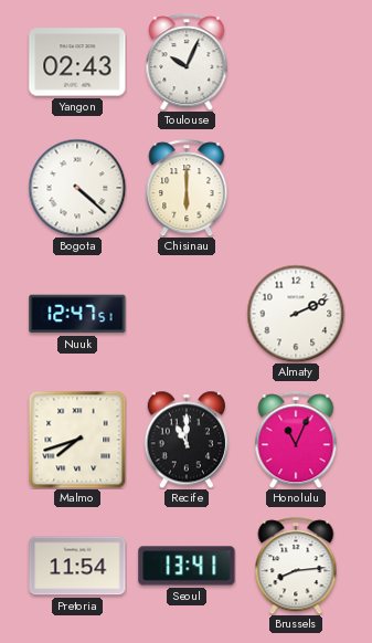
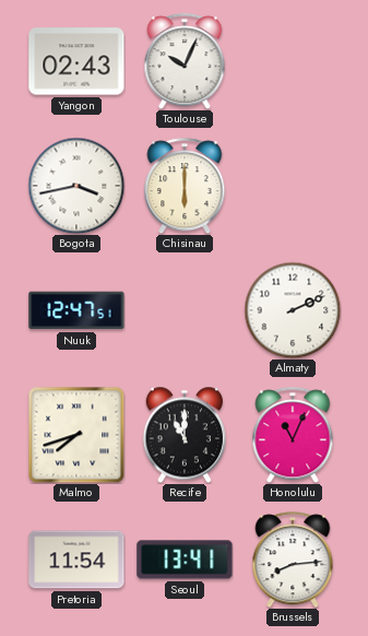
Bogota: 4:22 -> 3:43 (76, 186)
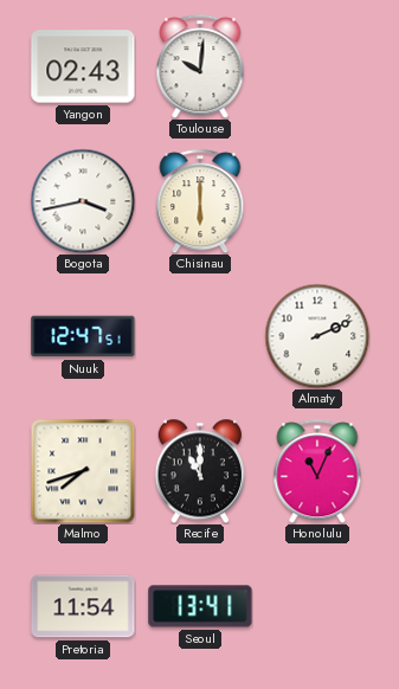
Toulouse: 10:04 -> 10:01 (200, 66)
Brussels: 8:14 -> none (293, 560)
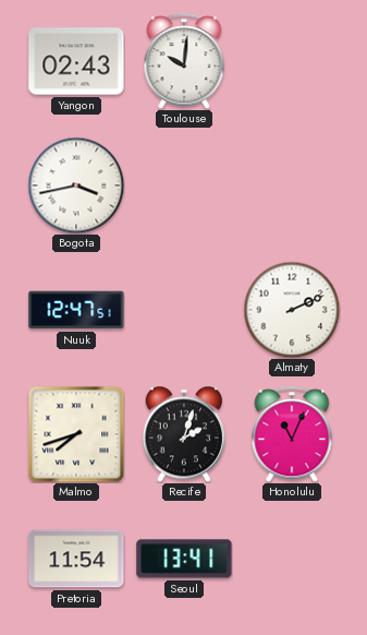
Chisinau: 6:00 -> none (200, 201)
Recife: 11:00 -> 2:03 (183, 434)
